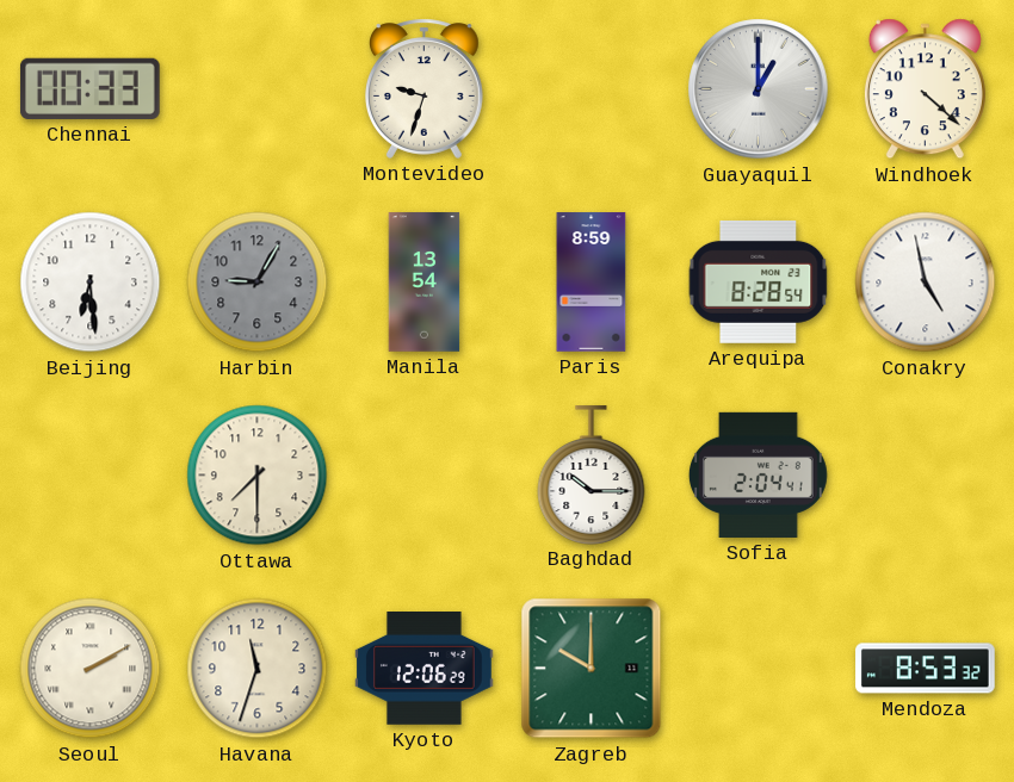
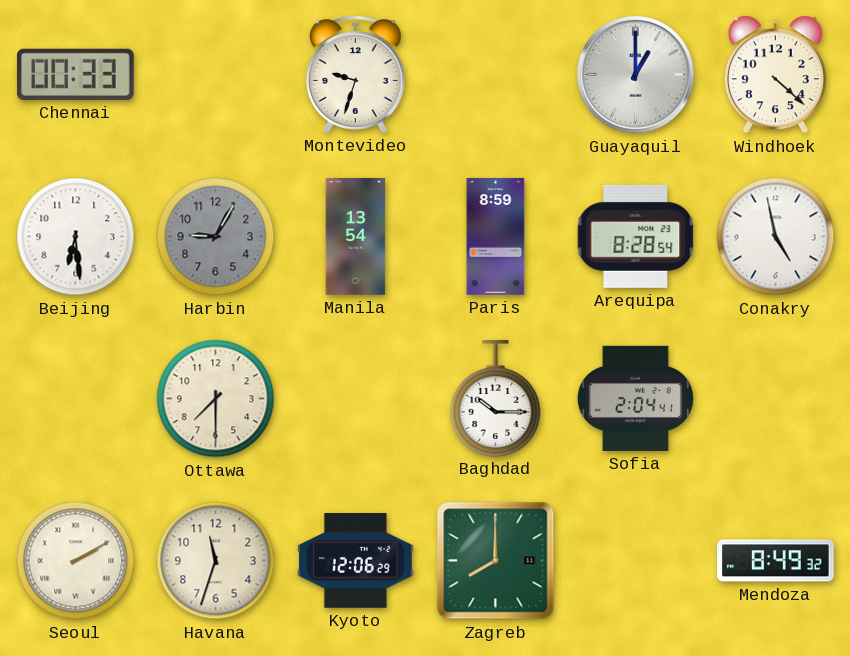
Zagreb: 10:00 -> 8:00 (496, 561)
Mendoza: 8:53 -> 8:49 (776, 561)
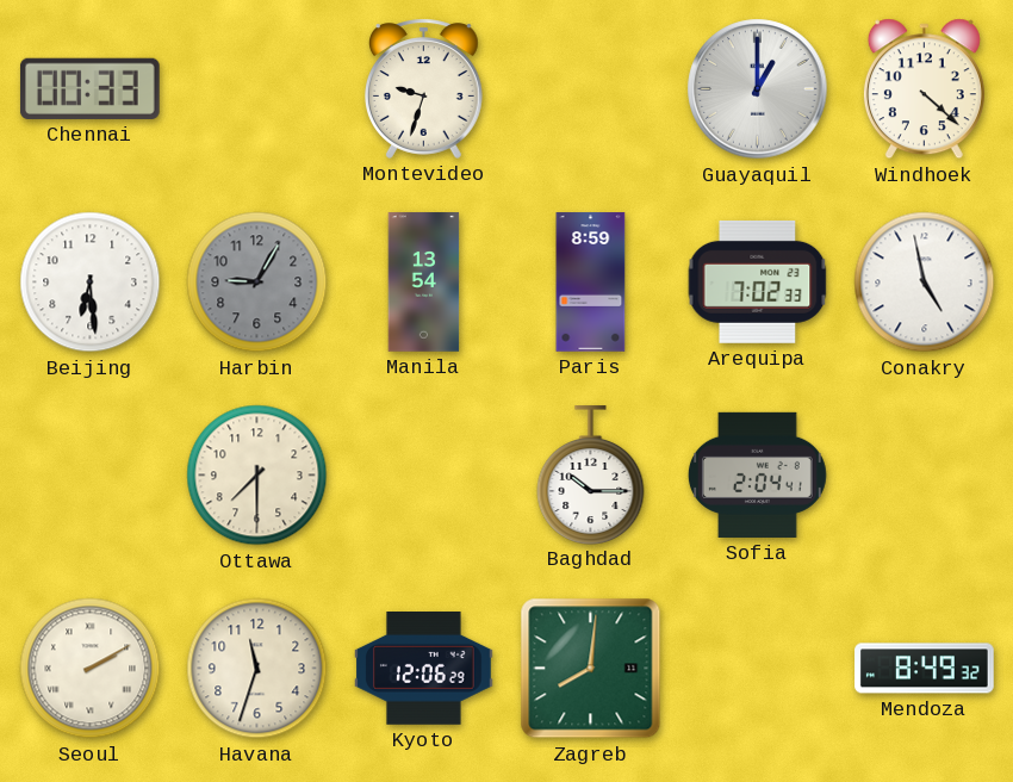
Arequipa: 8:28 -> 7:02 (758, 281)
Zagreb: 8:00 -> 8:01 (591, 669)
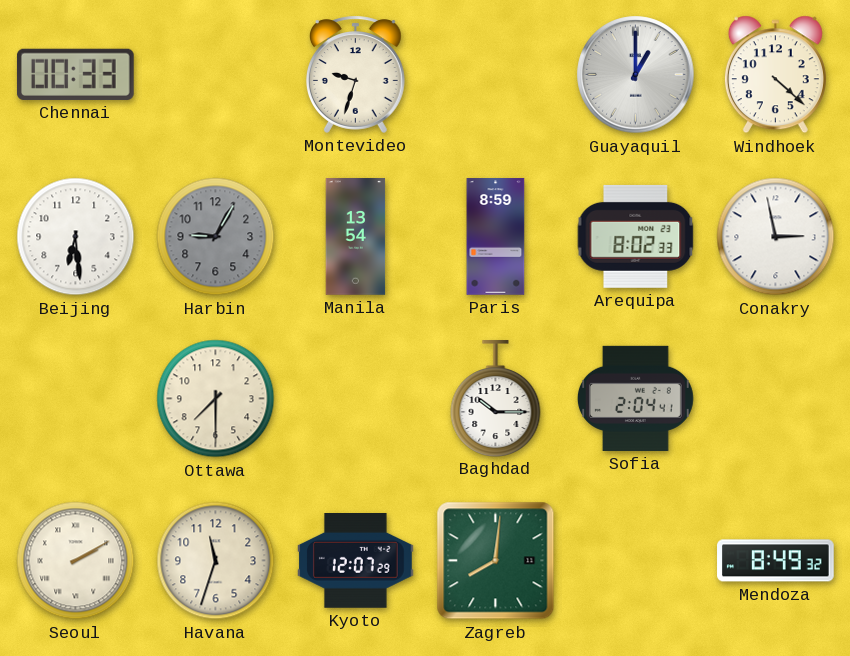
Arequipa: 7:02 -> 8:02 (636, 236)
Conakry: 4:58 -> 2:58 (776, 237)
Kyoto: 12:06 -> 12:07 (356, 561)
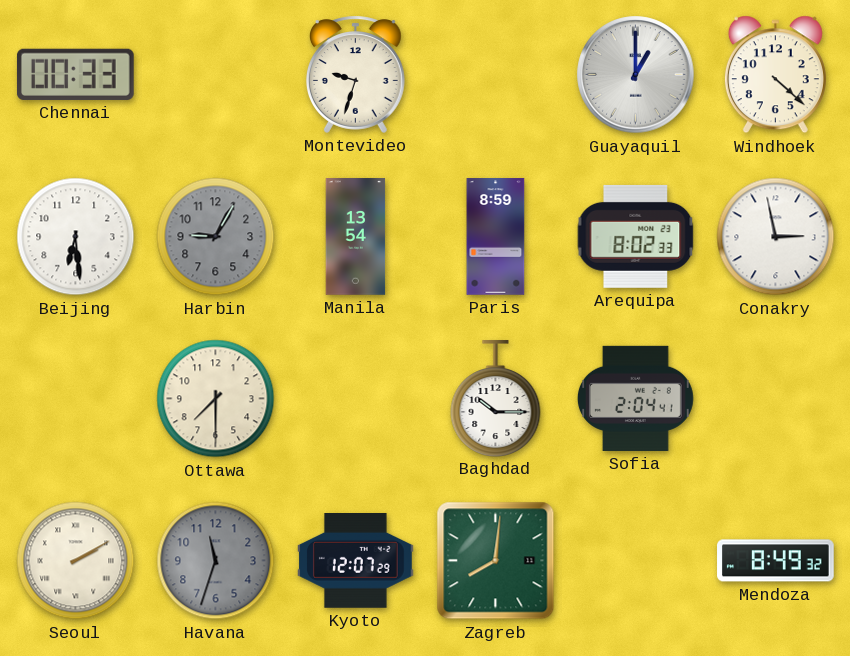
Havana dial: cream -> grey (216, 561)
